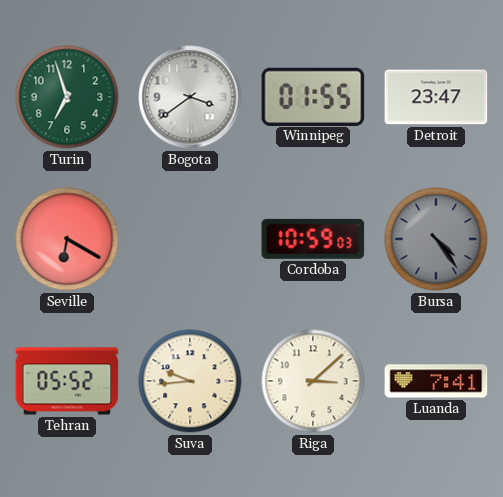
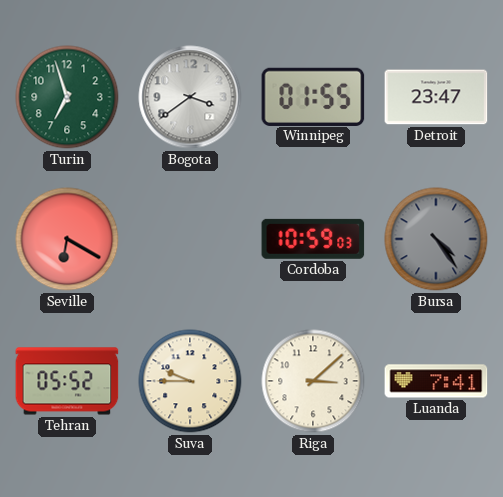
Suva: 9:44 -> 9:45 (190, 381)
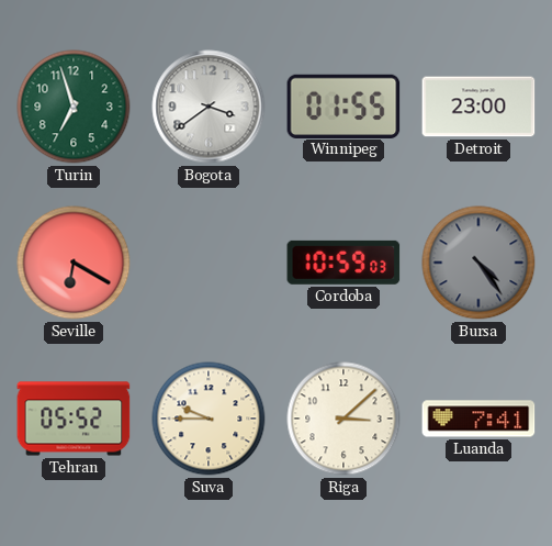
Detroit: 23:47 -> 23:00 (478, 107)
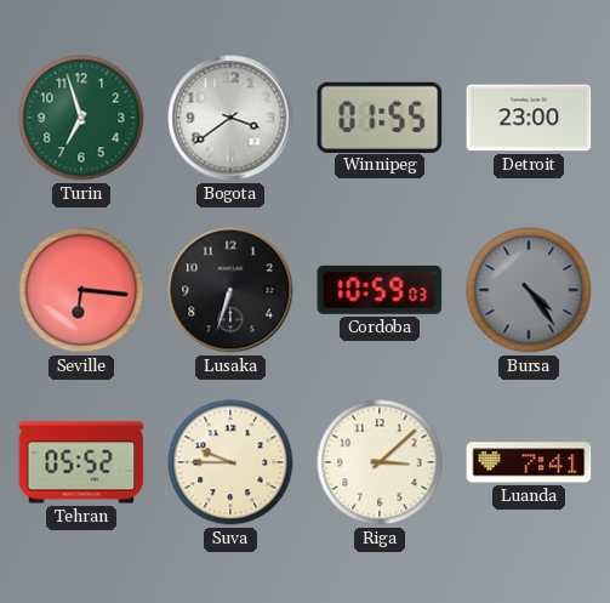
Seville: 6:20 -> 6:16 (81, 290)
Lusaka: none -> 6:33 (230, 290)
